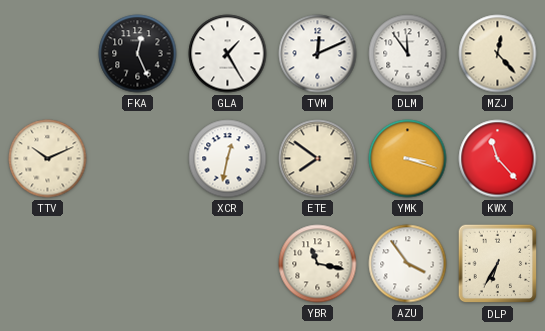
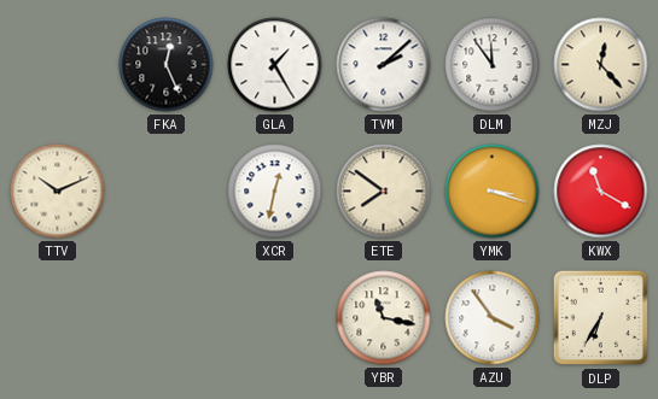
TVM: 12:11 -> 2:08 (384, 65)
KWX: 11:23 -> 11:20 (601, 192)
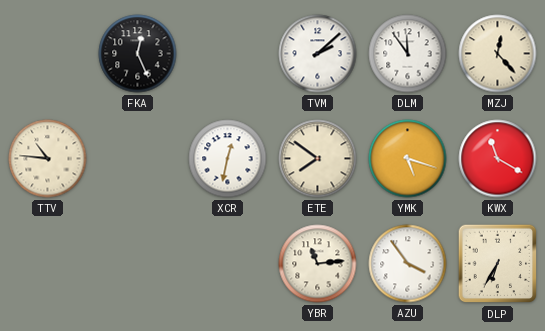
GLA: 1:25 -> none (275, 65)
TTV: 10:11 -> 10:46 (48, 159)
YMK: 3:18 -> 5:18 (408, 159)
YBR: 11:17 -> 11:14 (318, 264)
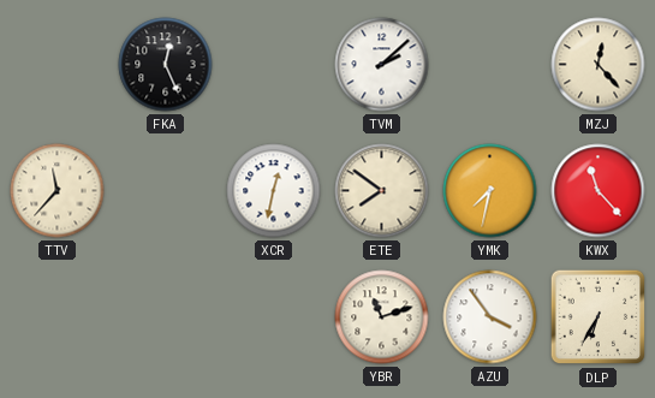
DLM: 11:54 -> none (408, 54)
TTV: 10:46 -> 11:37 (58, 191)
YMK: 5:18 -> 7:32 (490, 191)
KWX: 11:20 -> 11:23 (599, 191)
YBR: 11:14 -> 11:12 (382, 317)
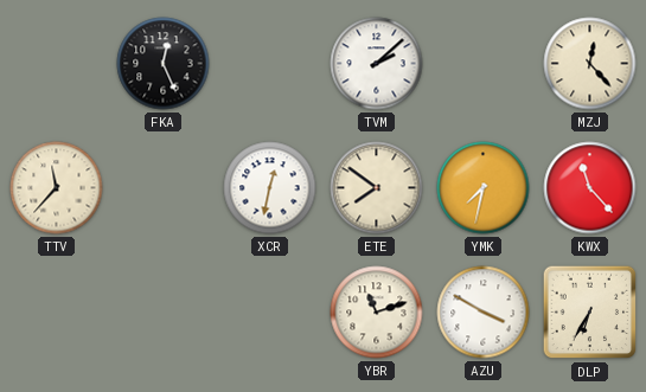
AZU: 3:54 -> 3:50 (484, 313)
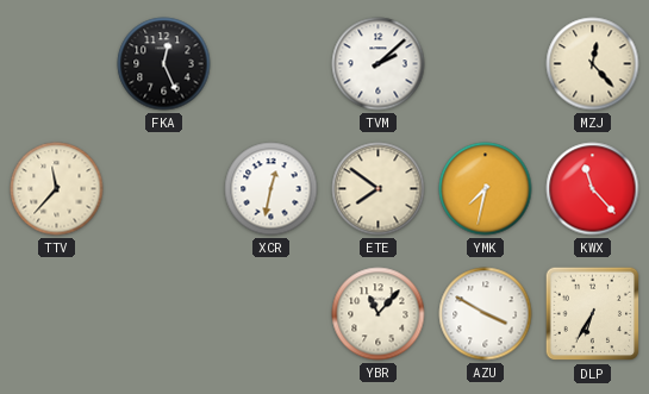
YBR: 11:12 -> 11:07 (379, 314)
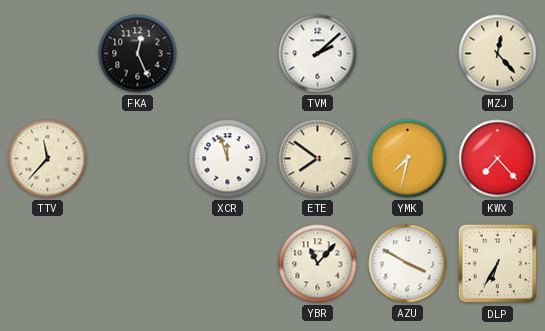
XCR: 12:32 -> 11:57 (228, 159)
KWX: 11:23 -> 7:23 (498, 159)
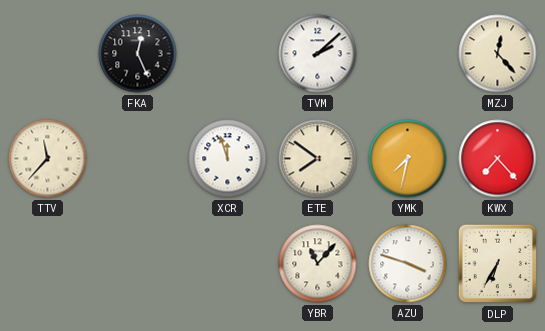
AZU: 3:50 -> 3:48 (408, 264)
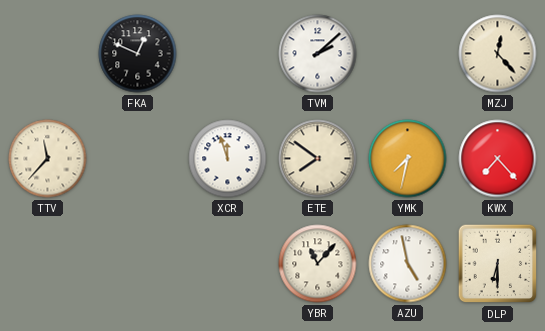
FKA: 12:26 -> 12:49 (138, 54)
AZU: 3:48 -> 4:58 (408, 264)
DLP: 6:35 -> 6:30 (498, 264)
